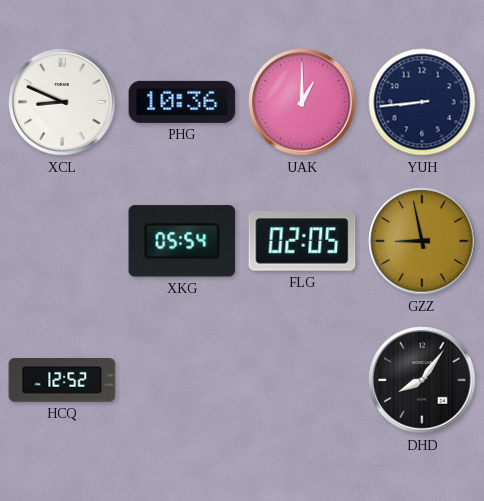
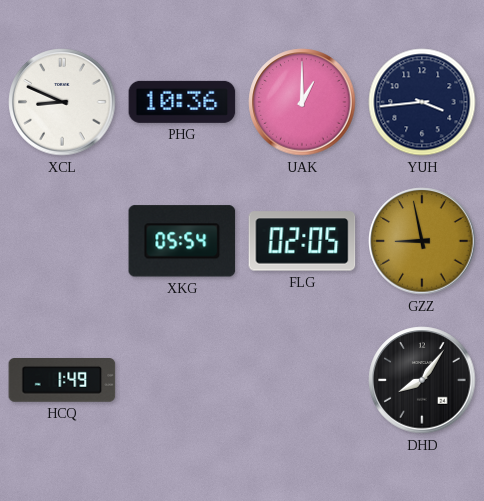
YUH: 8:44 -> 3:44 (422, 102)
HCQ: 12:52 -> 1:49 (62, 381)
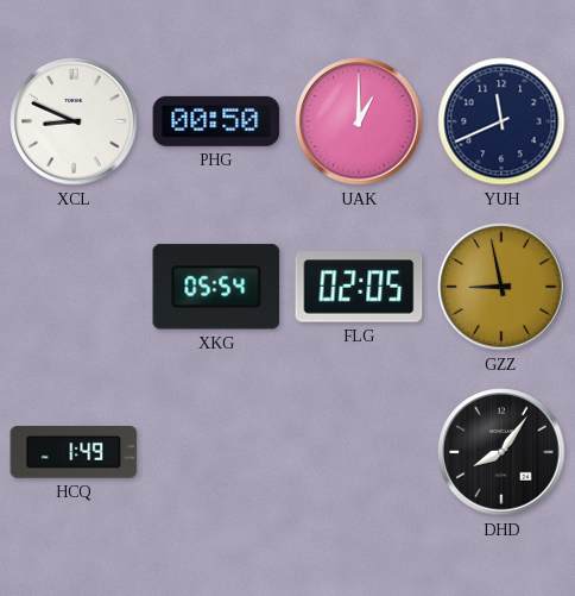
PHG: 10:36 -> 00:50 (216, 121)
YUH: 3:44 -> 11:41 (501, 121)
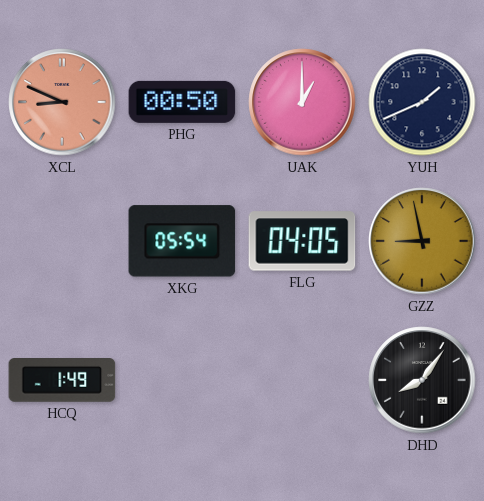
XCL dial: white -> salmon (62, 102)
YUH: 11:41 -> 1:41 (422, 102)
FLG: 02:05 -> 04:05 (302, 241)
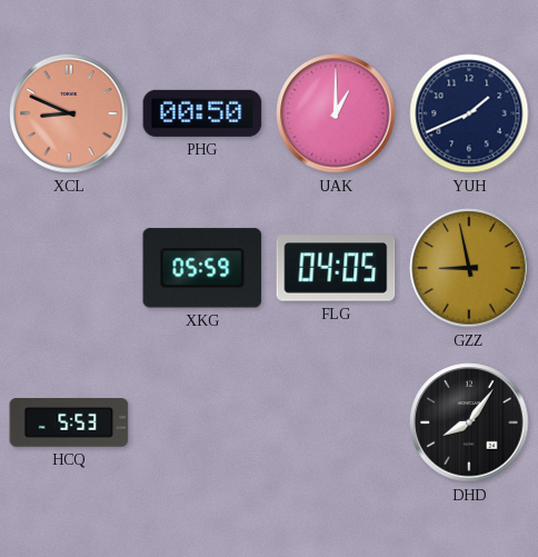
XKG: 05:54 -> 05:59 (202, 268)
HCQ: 1:49 -> 5:53 (69, 424)
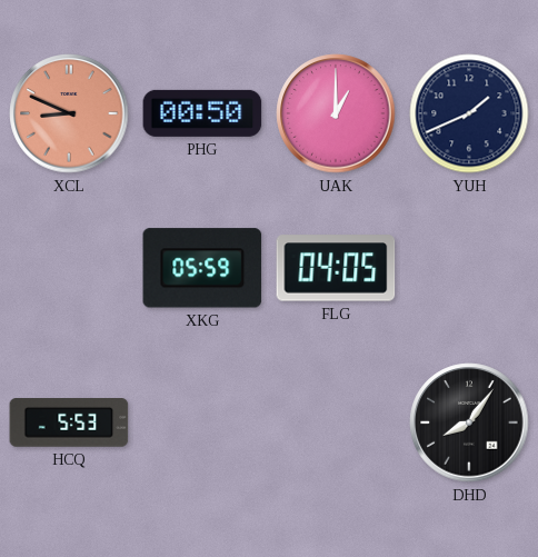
GZZ: 8:58 -> none (469, 268)
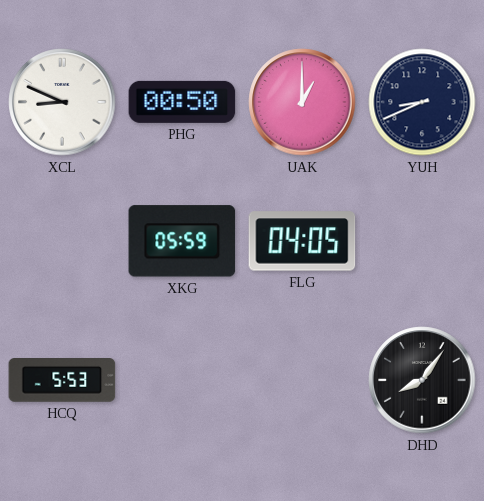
XCL dial: salmon -> white (62, 102)
YUH: 1:41 -> 8:41 (422, 102)
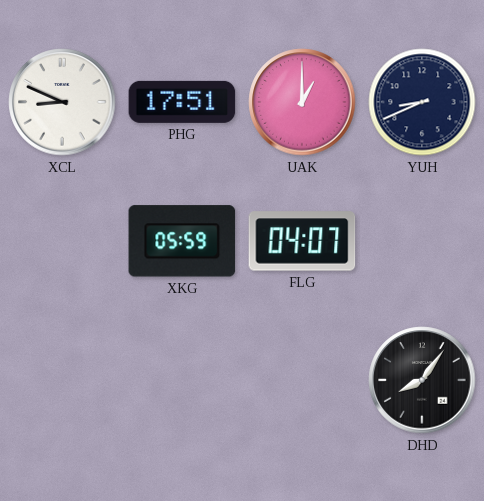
PHG: 00:50 -> 17:51 (182, 102)
FLG: 04:05 -> 04:07 (302, 241)
HCQ: 5:53 -> none (62, 381)
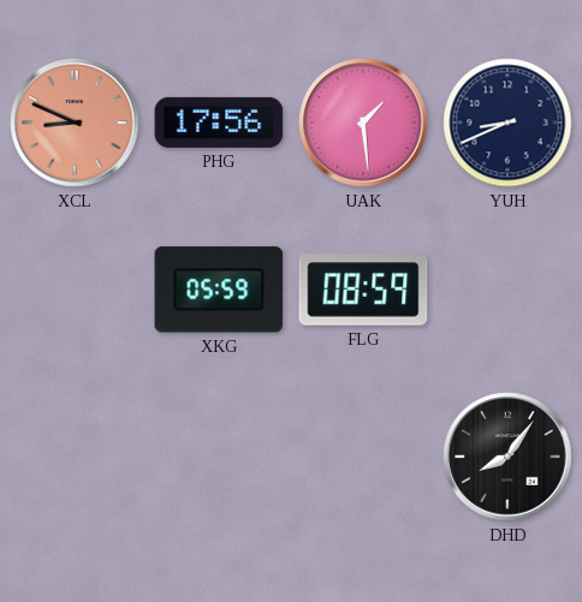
XCL dial: white -> salmon (75, 123)
PHG: 17:51 -> 17:56 (219, 123)
UAK: 1:00 -> 1:29 (363, 123)
FLG: 04:07 -> 08:59 (363, 290)
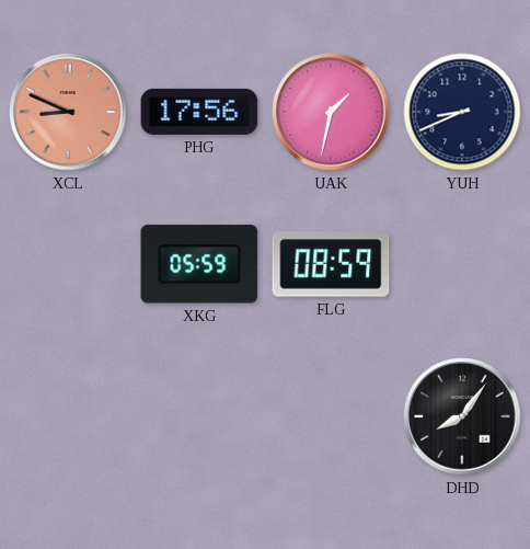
UAK: 1:29 -> 1:32 (331, 112)
